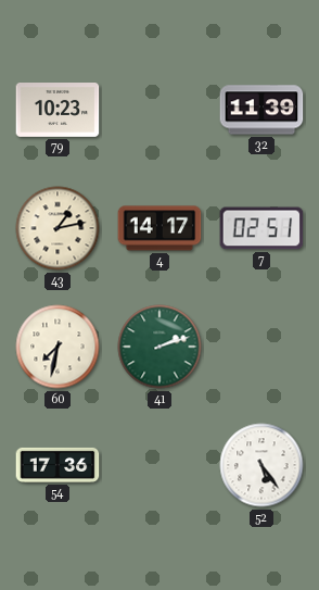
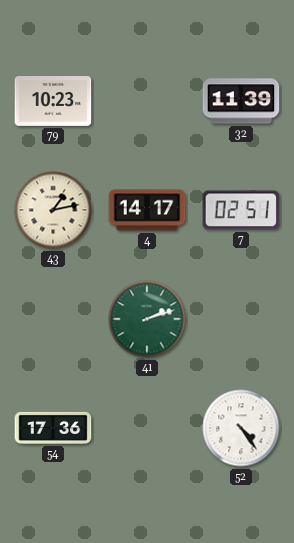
60: 7:32 -> none (58, 347)
52: 5:24 -> 4:24 (241, 428)
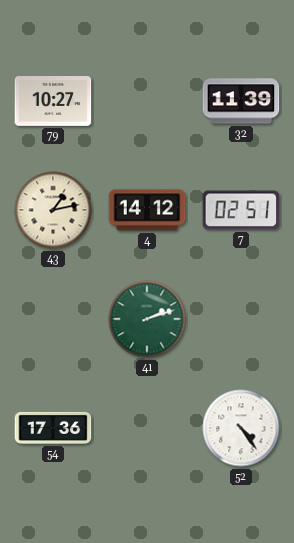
79: 10:23 -> 10:27 (53, 102)
4: 14:17 -> 14:12 (147, 210)
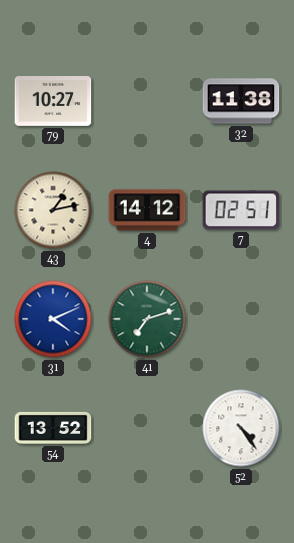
32: 11:39 -> 11:38 (241, 101)
31: none -> 4:11 (53, 319)
41: 2:12 -> 7:12 (147, 319)
54: 17:36 -> 13:52 (53, 428)
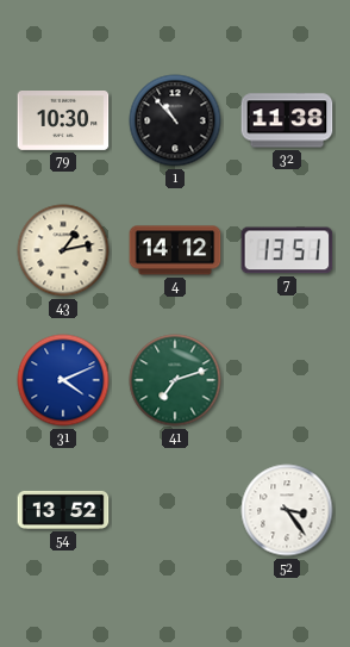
79: 10:27 -> 10:30 (63, 122)
1: none -> 10:53 (175, 120)
7: 02:51 -> 13:51 (287, 250)
52: 4:24 -> 3:24 (287, 510)
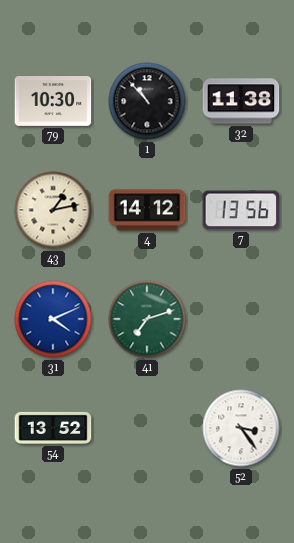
7: 13:51 -> 13:56 (241, 210)
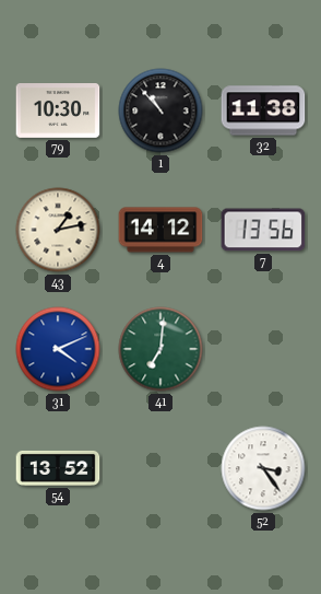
41: 7:12 -> 7:01 (160, 349)
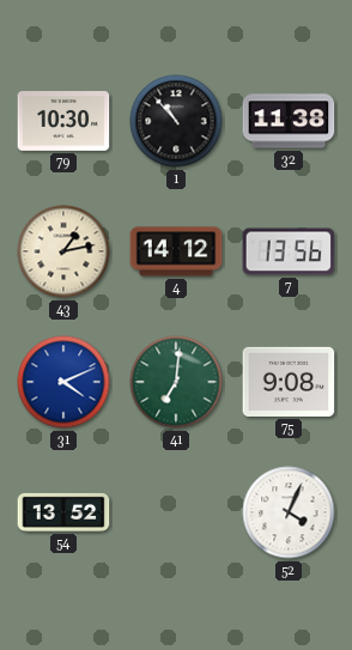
75: none -> 9:08 (289, 382)
52: 3:24 -> 4:04 (289, 512)
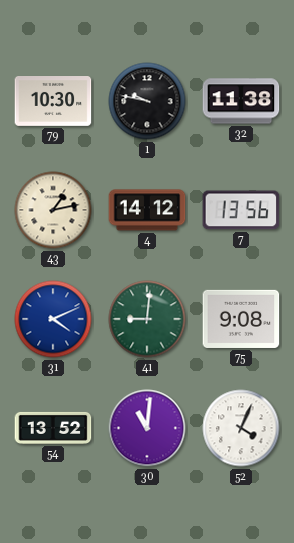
1: 10:53 -> 9:47 (147, 101)
41: 7:01 -> 9:01 (147, 319)
30: none -> 11:01 (147, 428)
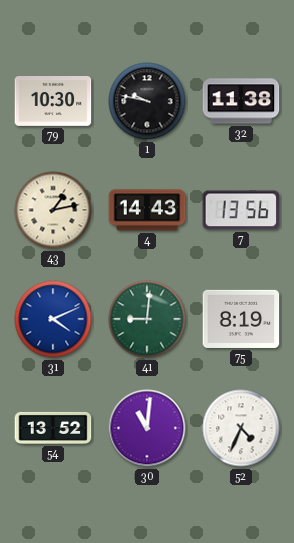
4: 14:12 -> 14:43 (147, 210)
75: 9:08 -> 8:19 (241, 319)
52: 4:04 -> 4:34 (241, 428)
